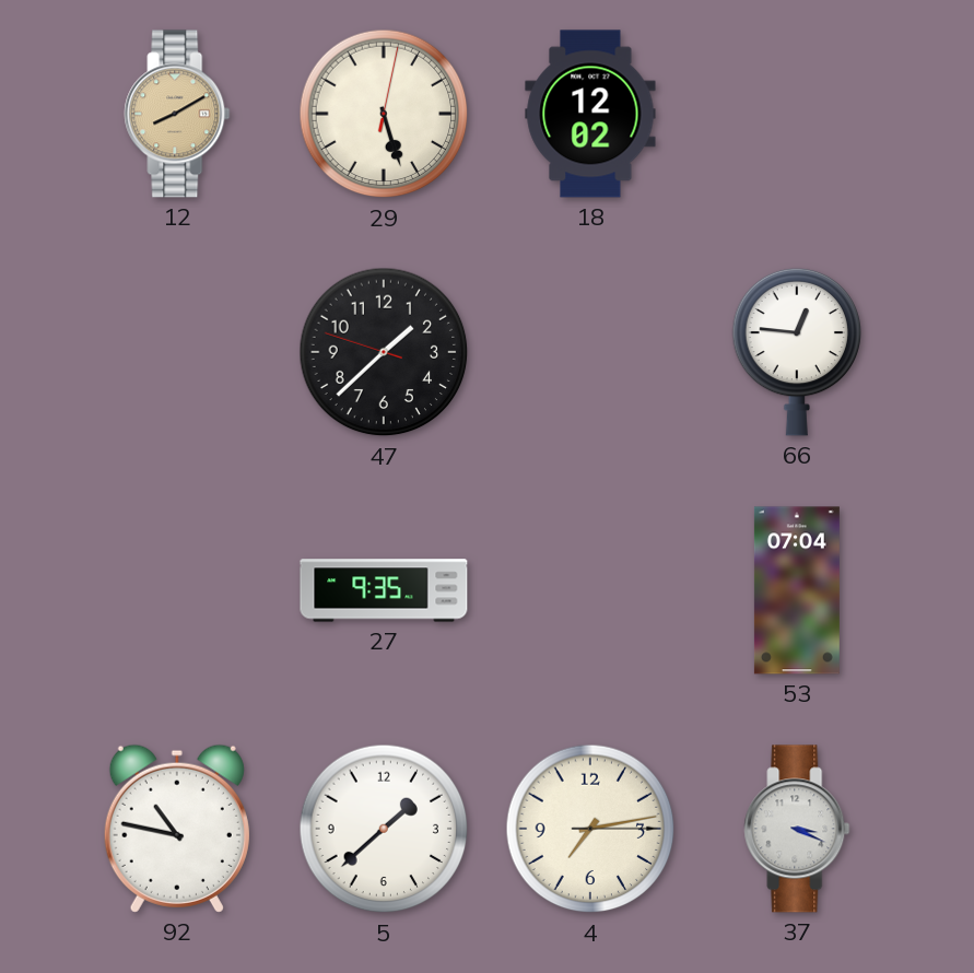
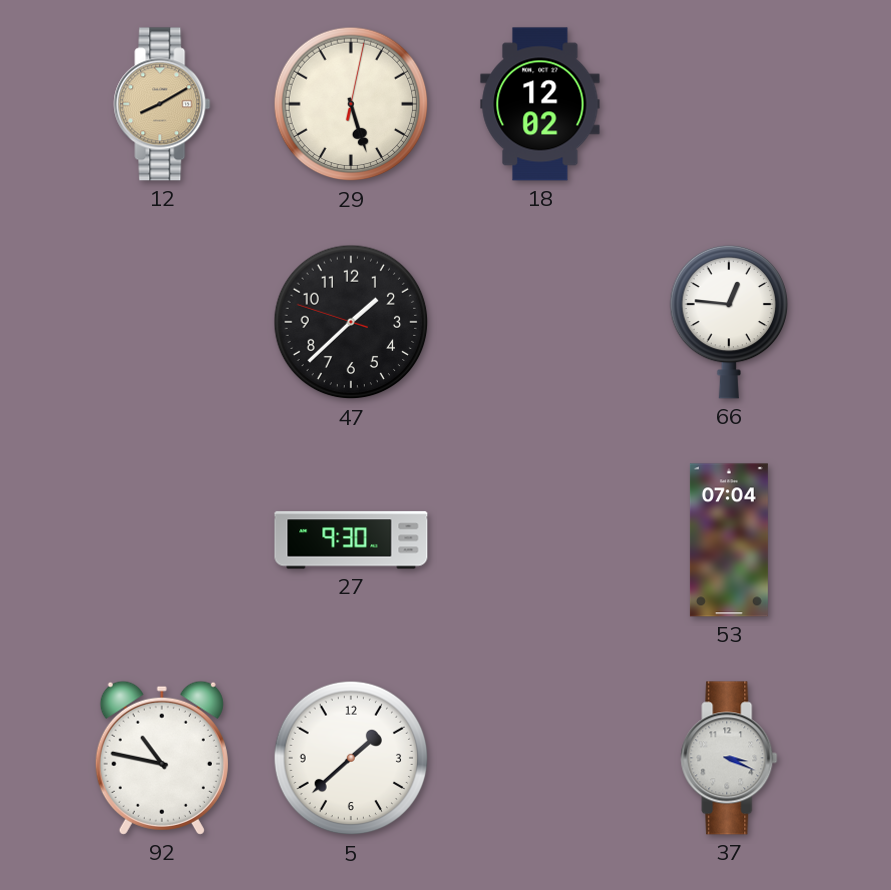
27: 9:35 -> 9:30 (351, 540)
4: 7:13 -> none (590, 829)
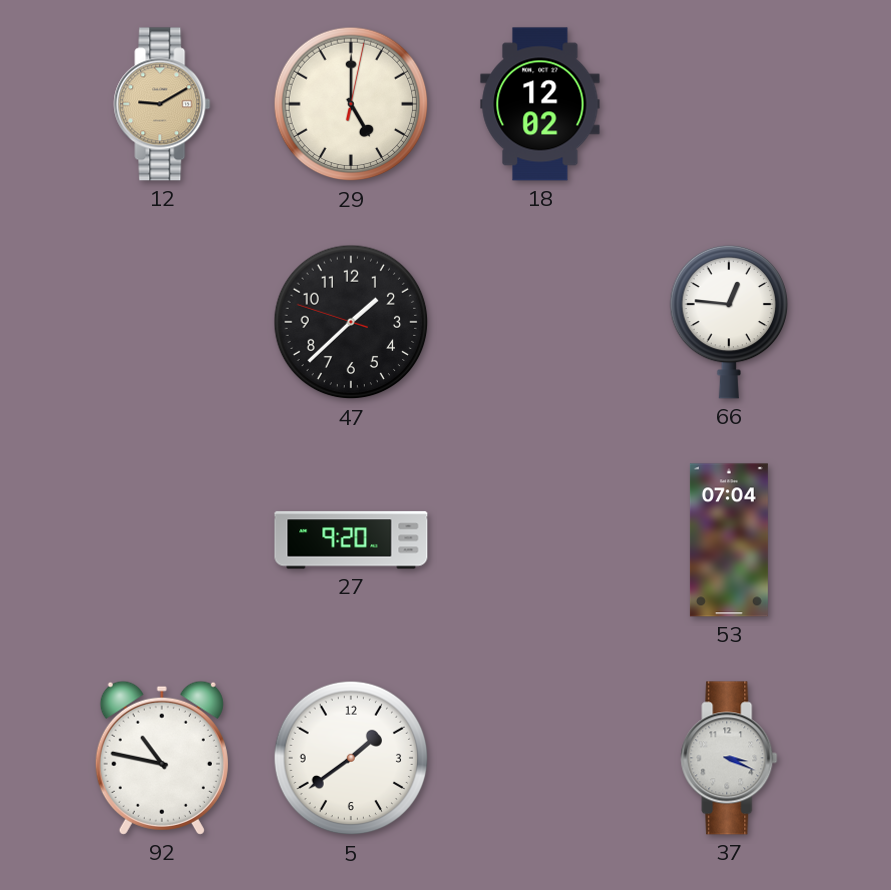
12: 8:10 -> 9:10 (162, 104)
29: 5:27 -> 5:00 (351, 104)
27: 9:30 -> 9:20 (351, 540)
5: 1:38 -> 1:39 (351, 758)
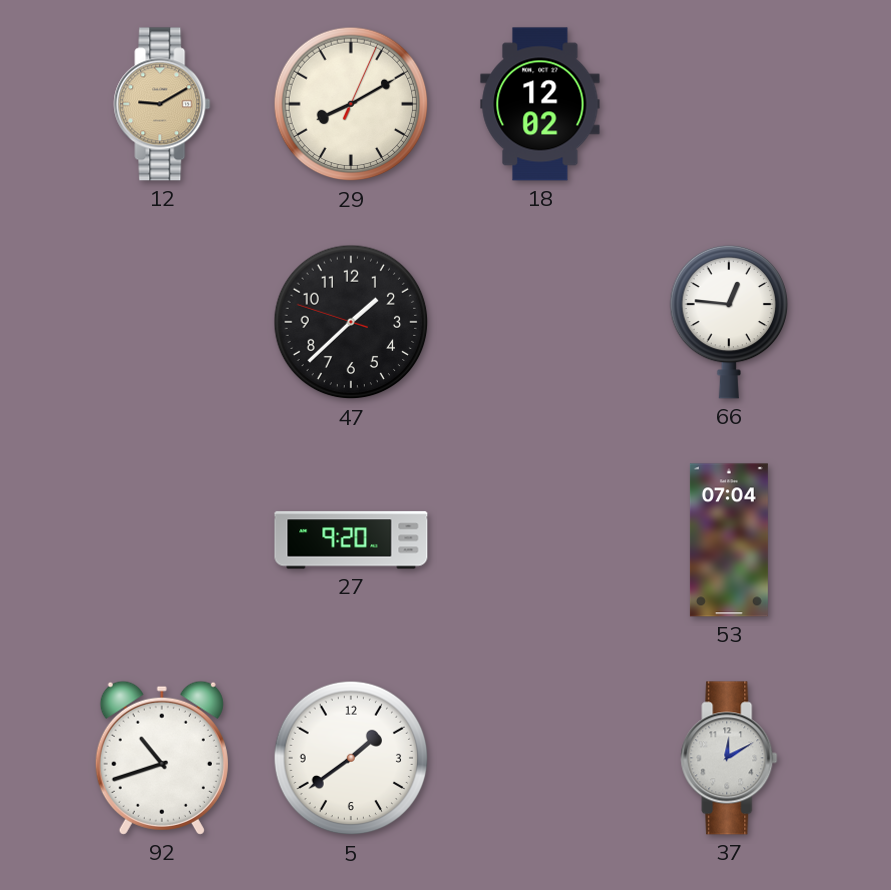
29: 5:00 -> 8:10 (351, 104)
92: 10:47 -> 10:42 (162, 758)
37: 3:19 -> 12:10 (729, 758)
